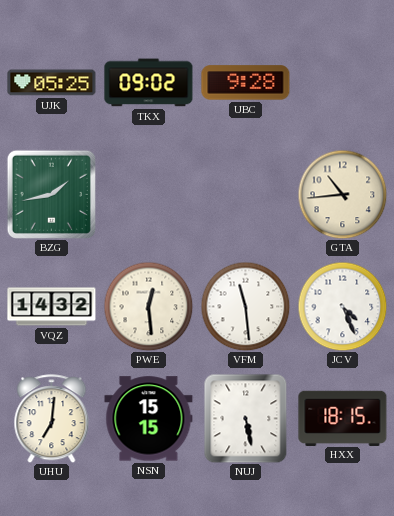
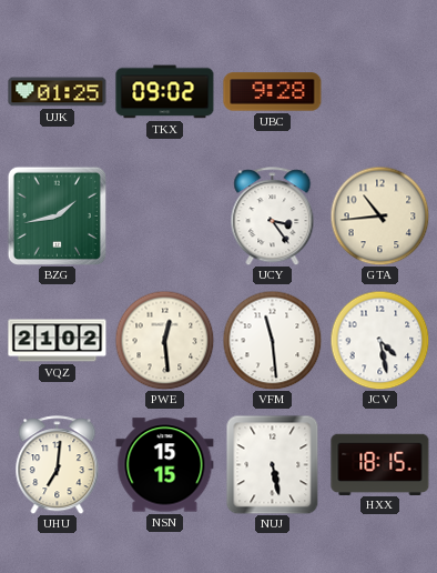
UJK: 05:25 -> 01:25 (58, 92)
UCY: none -> 3:24 (273, 217)
VQZ: 14:32 -> 21:02 (58, 341)
JCV: 4:26 -> 4:28 (379, 340)
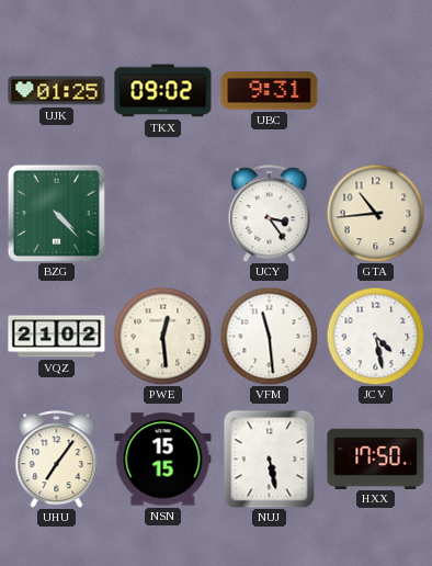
UBC: 9:28 -> 9:31 (270, 91)
BZG: 1:43 -> 4:23 (56, 213)
UHU: 7:01 -> 7:06 (57, 460)
HXX: 18:15 -> 17:50 (376, 459)
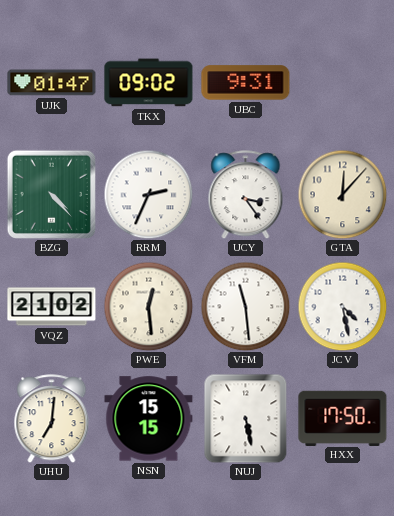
UJK: 01:25 -> 01:47 (52, 83)
RRM: none -> 2:34 (148, 194)
GTA: 10:44 -> 12:07 (342, 194)
UHU: 7:06 -> 7:01 (52, 419)
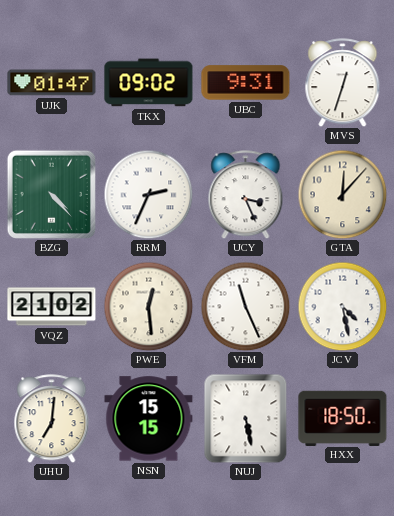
MVS: none -> 12:33 (343, 83)
UCY: 3:24 -> 3:26 (246, 195)
VFM: 11:29 -> 11:26 (245, 306)
HXX: 17:50 -> 18:50 (343, 418)
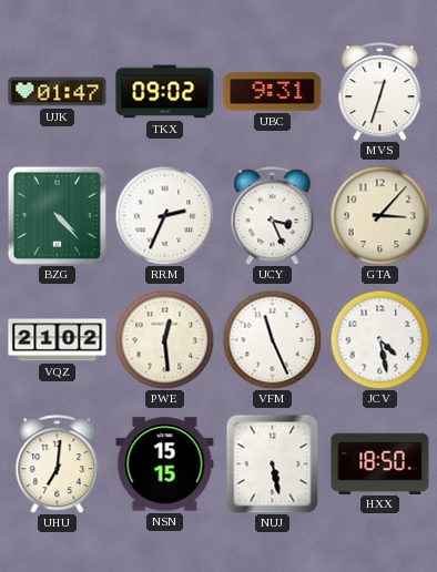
GTA: 12:07 -> 3:07 (379, 215)
